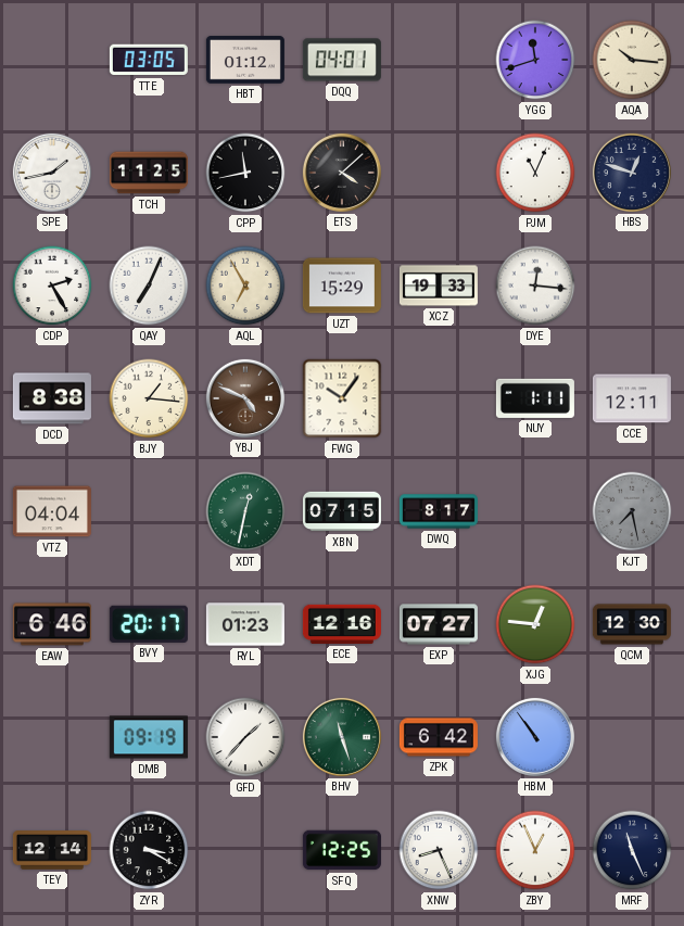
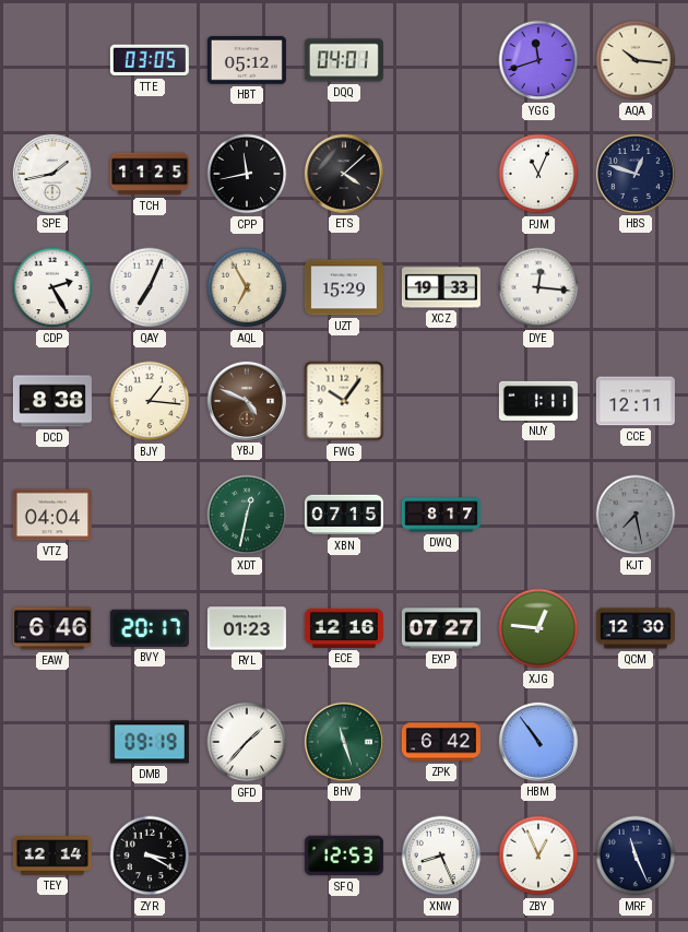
HBT: 01:12 -> 05:12 (247, 60)
SFQ: 12:25 -> 12:53 (344, 856)
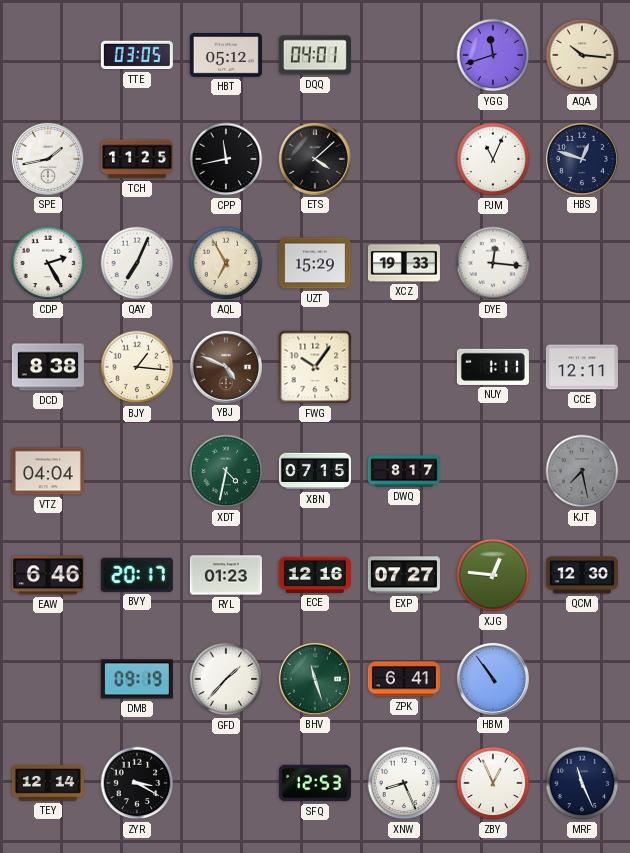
XDT: 12:32 -> 4:32 (226, 471)
ZPK: 6:42 -> 6:41 (404, 679)
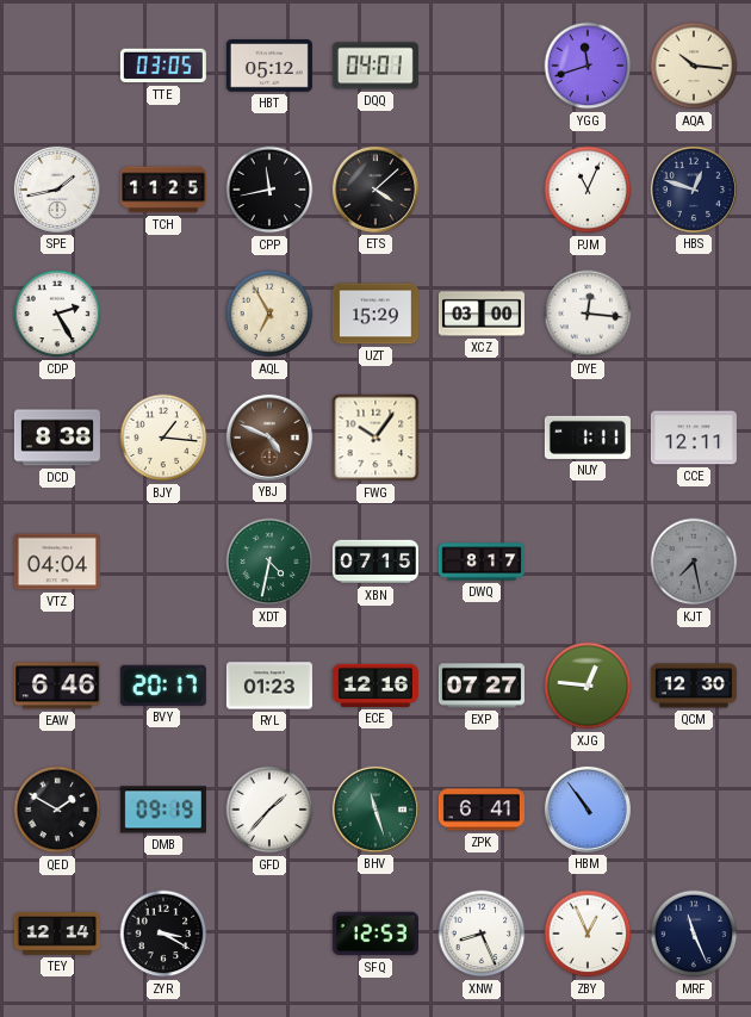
QAY: 7:04 -> none (137, 263)
XCZ: 19:33 -> 03:00 (482, 314)
QED: none -> 1:50 (57, 810)
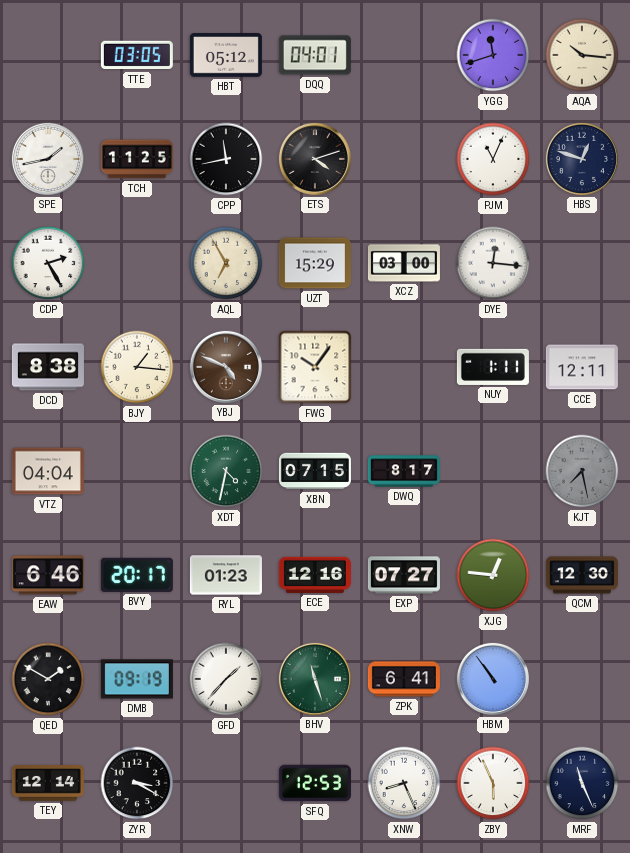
ETS: 4:08 -> 4:12 (315, 159)
ZBY: 12:56 -> 5:56 (493, 783)
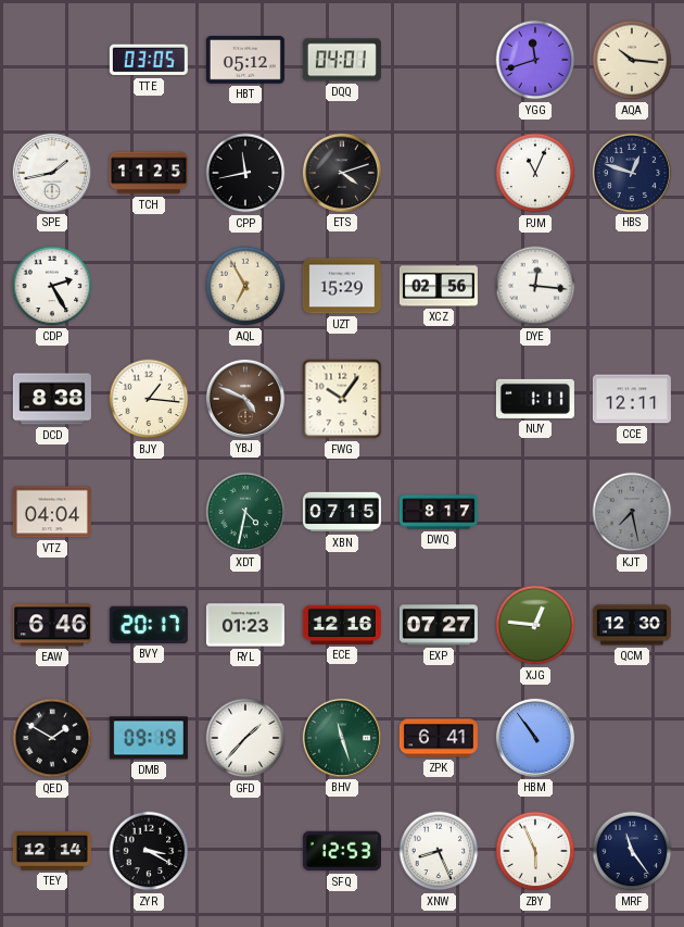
XCZ: 03:00 -> 02:56 (439, 286)
MRF: 11:26 -> 11:24 (632, 851)
